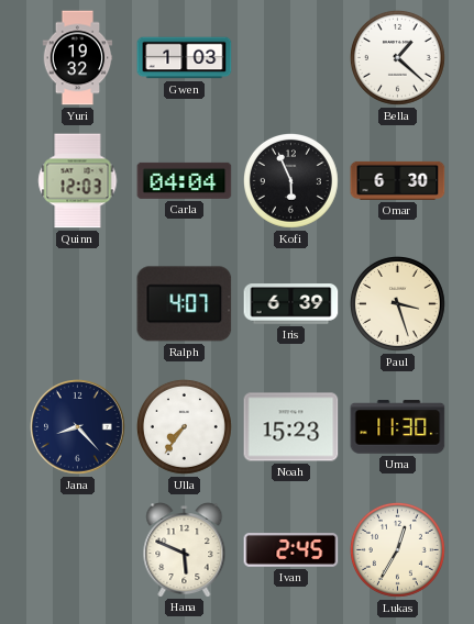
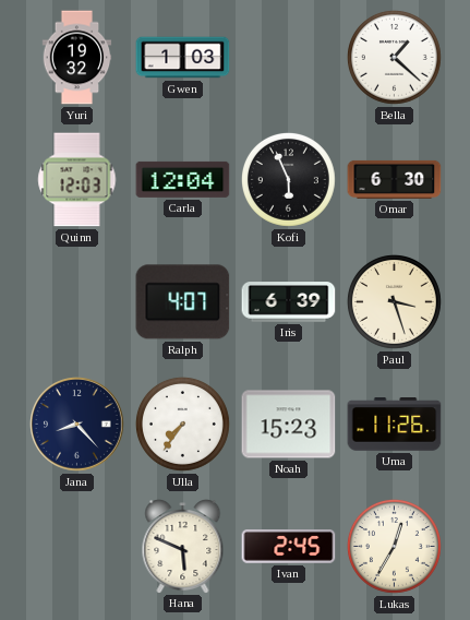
Carla: 04:04 -> 12:04 (183, 179)
Uma: 11:30 -> 11:26 (395, 425)
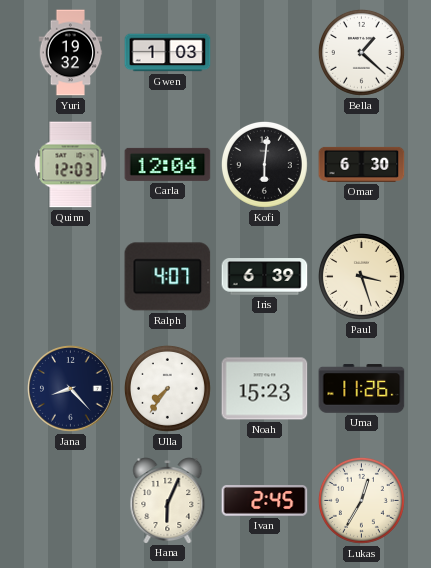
Kofi: 5:56 -> 6:01 (264, 164)
Hana: 5:49 -> 6:04 (168, 500)
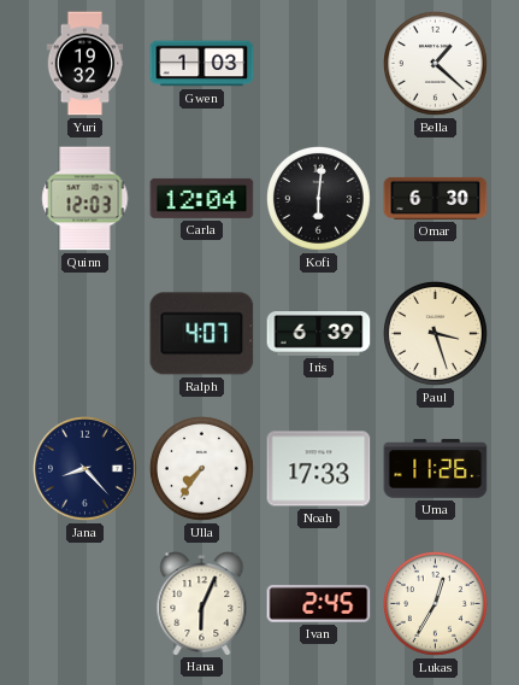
Noah: 15:23 -> 17:33 (319, 469)
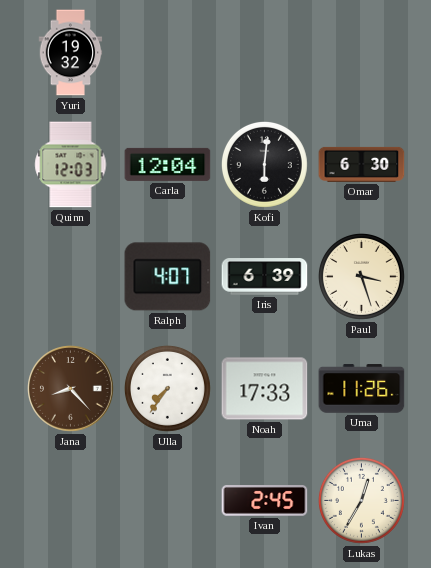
Gwen: 1:03 -> none (202, 64)
Bella: 1:22 -> none (435, 63)
Jana dial: navy -> brown (71, 389)
Hana: 6:04 -> none (202, 603)
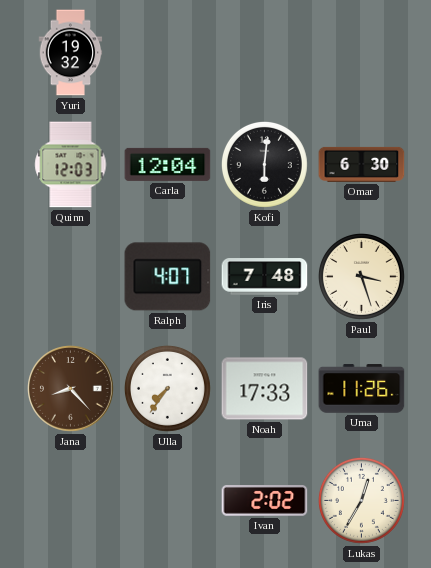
Iris: 6:39 -> 7:48 (265, 277)
Ivan: 2:45 -> 2:02 (265, 501)
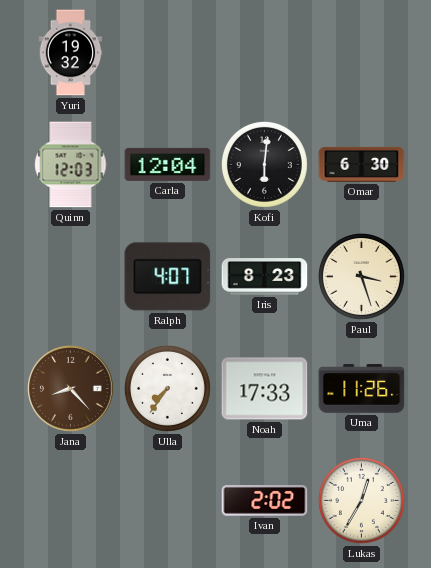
Iris: 7:48 -> 8:23 (265, 277)
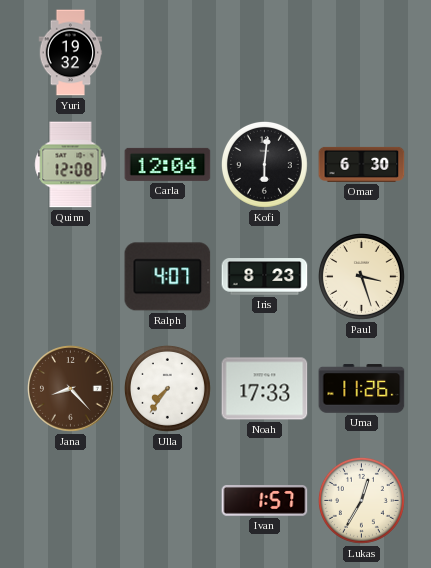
Quinn: 12:03 -> 12:08 (71, 165)
Ivan: 2:02 -> 1:57 (265, 501)
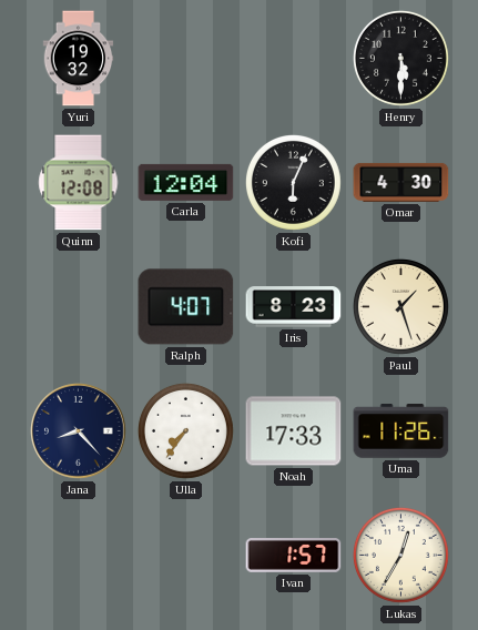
Henry: none -> 5:30 (400, 58)
Kofi: 6:01 -> 6:04 (293, 182)
Omar: 6:30 -> 4:30 (401, 182)
Paul: 3:27 -> 1:27 (400, 306)
Jana dial: brown -> navy (79, 431)
